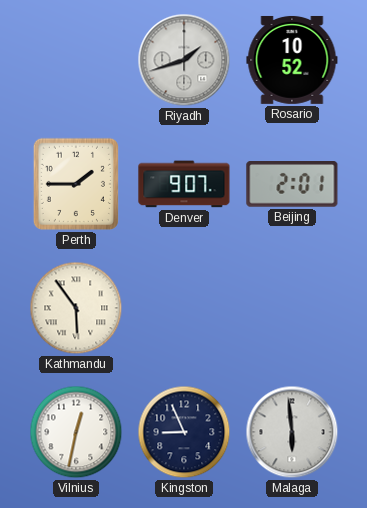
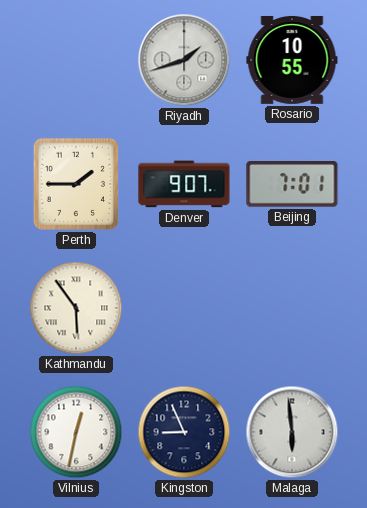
Rosario: 10:52 -> 10:55 (292, 60)
Beijing: 2:01 -> 7:01 (292, 185)
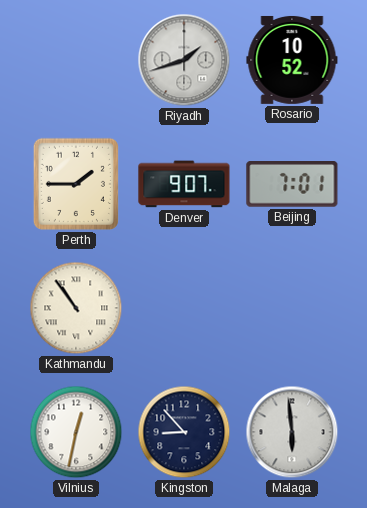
Rosario: 10:55 -> 10:52 (292, 60)
Kathmandu: 5:54 -> 10:54 (76, 308)
Kingston: 8:56 -> 8:53 (184, 432)
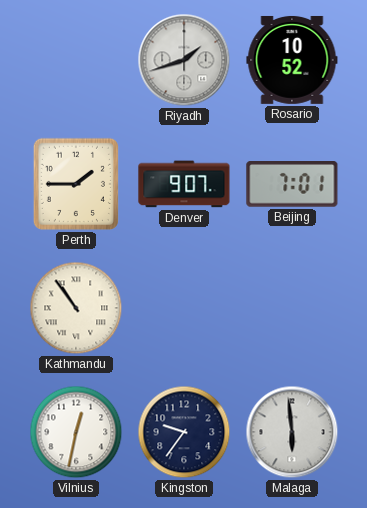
Kingston: 8:53 -> 9:36 (184, 432)
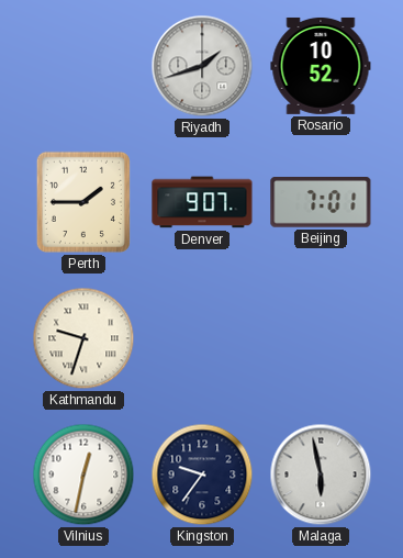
Kathmandu: 10:54 -> 9:33 (83, 338)
Malaga: 5:59 -> 5:58 (321, 475)
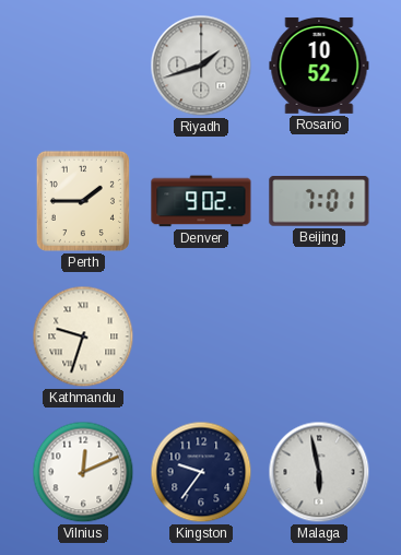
Denver: 9:07 -> 9:02 (201, 201)
Vilnius: 12:32 -> 12:11 (83, 472)
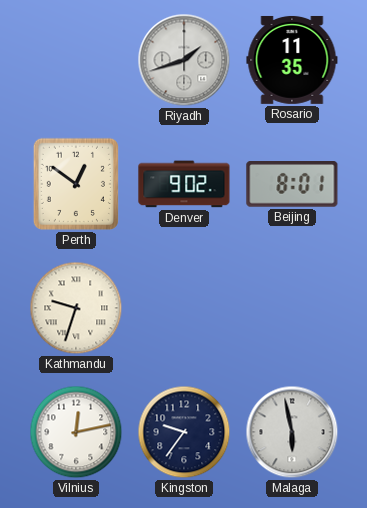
Rosario: 10:52 -> 11:35 (292, 60)
Perth: 1:45 -> 12:51 (76, 184)
Beijing: 7:01 -> 8:01 (292, 185)
Vilnius: 12:11 -> 12:13 (76, 432)
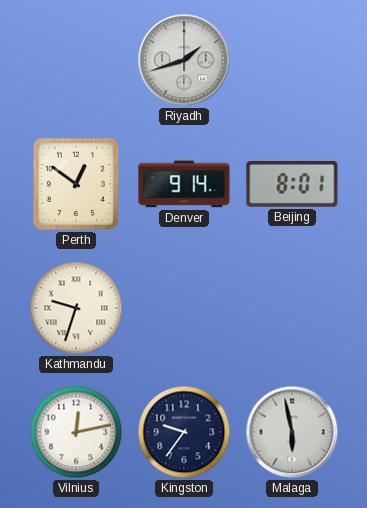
Rosario: 11:35 -> none (292, 60)
Denver: 9:02 -> 9:14 (184, 184)
